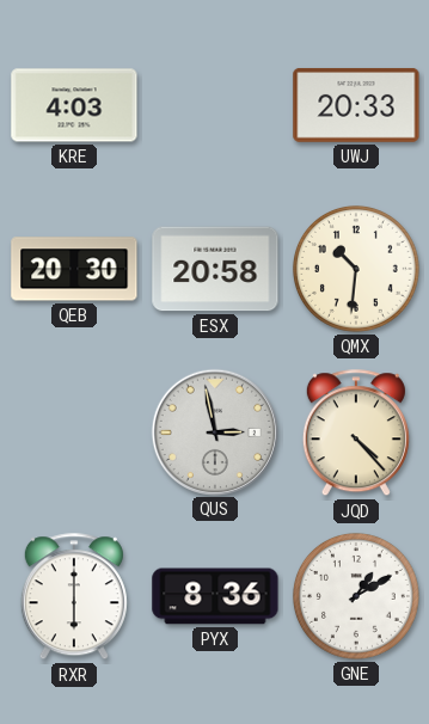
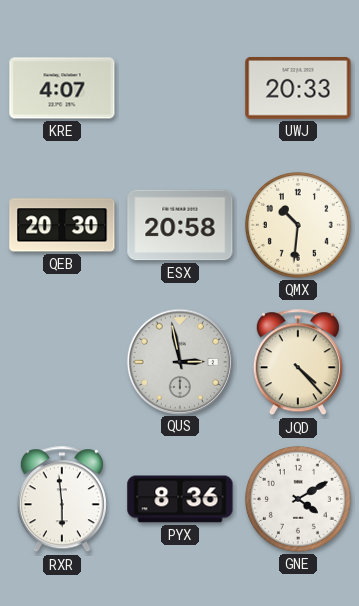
KRE: 4:03 -> 4:07 (62, 88)
RXR: 6:00 -> 5:59 (62, 500)
GNE: 1:10 -> 4:10 (298, 499)
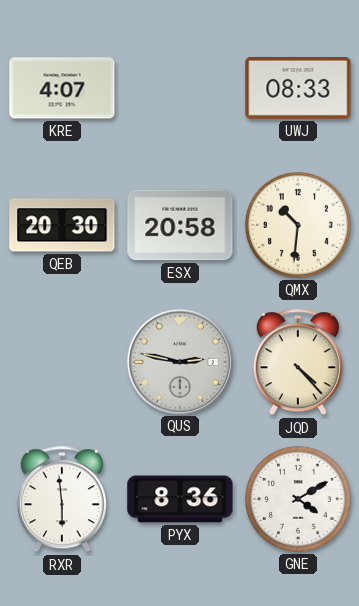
UWJ: 20:33 -> 08:33 (298, 88)
QUS: 2:58 -> 2:47 (179, 361)
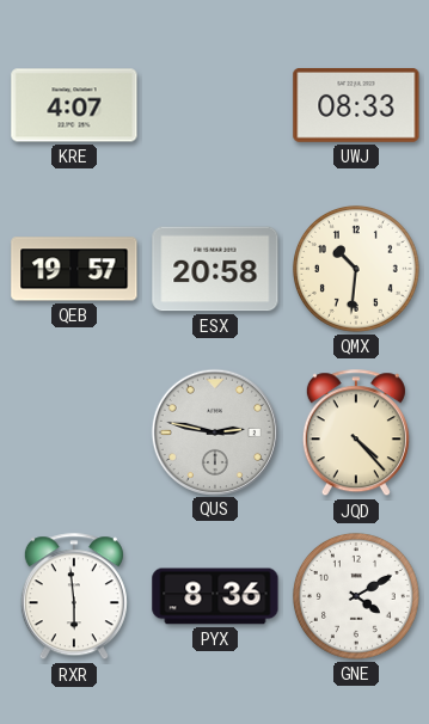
QEB: 20:30 -> 19:57 (74, 269)
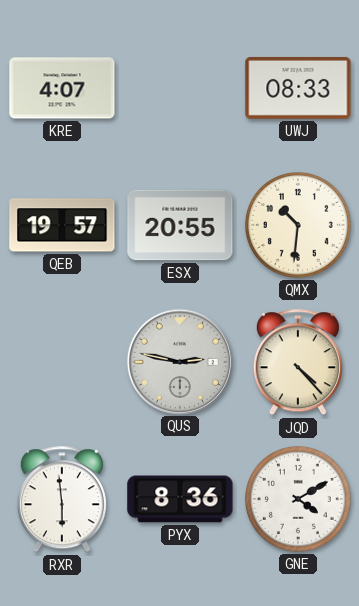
ESX: 20:58 -> 20:55 (180, 225)
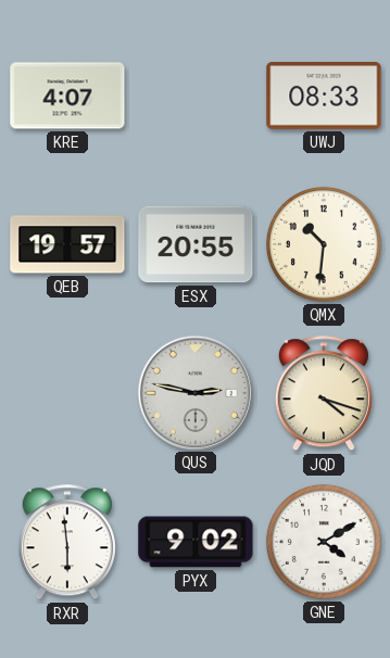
JQD: 4:23 -> 4:18 (324, 394)
PYX: 8:36 -> 9:02 (196, 542)
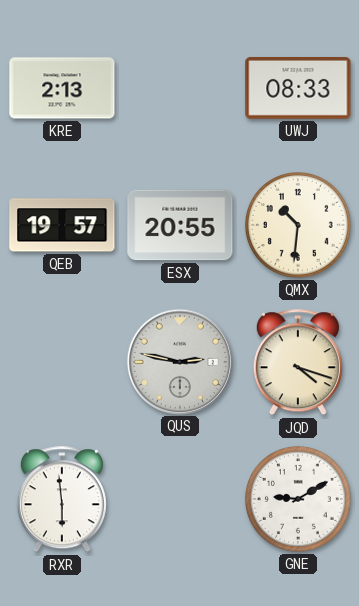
KRE: 4:07 -> 2:13 (62, 88)
PYX: 9:02 -> none (196, 542)
GNE: 4:10 -> 9:10 (298, 499)
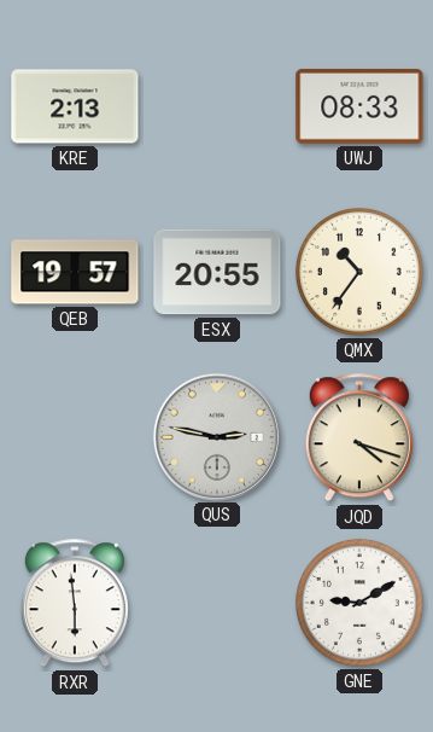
QMX: 10:31 -> 10:36 (359, 272)
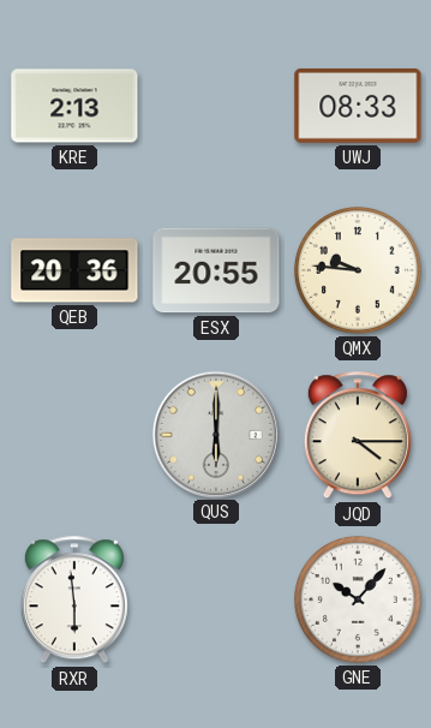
QEB: 19:57 -> 20:36 (74, 270)
QMX: 10:36 -> 9:46 (358, 270)
QUS: 2:47 -> 6:00 (215, 434)
JQD: 4:18 -> 4:15 (358, 436)
GNE: 9:10 -> 10:07 (358, 599)
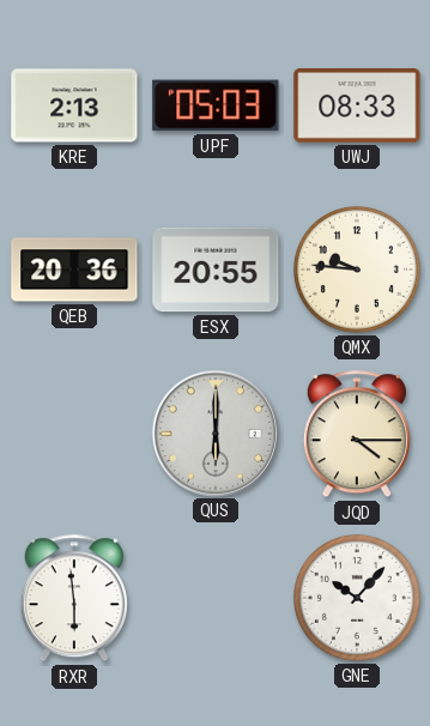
UPF: none -> 05:03 (216, 105)
